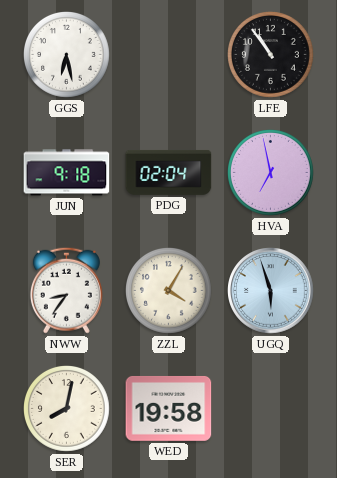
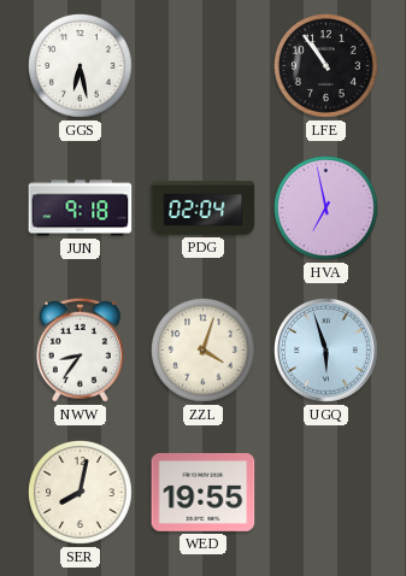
ZZL: 4:05 -> 4:03 (204, 351)
WED: 19:58 -> 19:55 (204, 492)
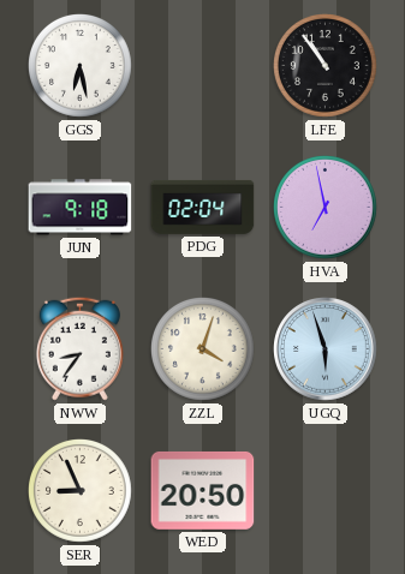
SER: 8:02 -> 8:56 (81, 491)
WED: 19:55 -> 20:50 (203, 490)
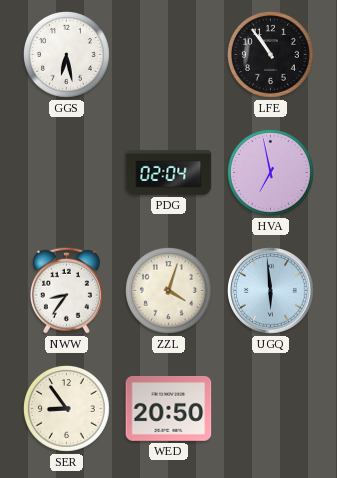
JUN: 9:18 -> none (81, 208)
UGQ: 5:57 -> 5:59 (271, 291)
SER: 8:56 -> 8:54 (67, 409)
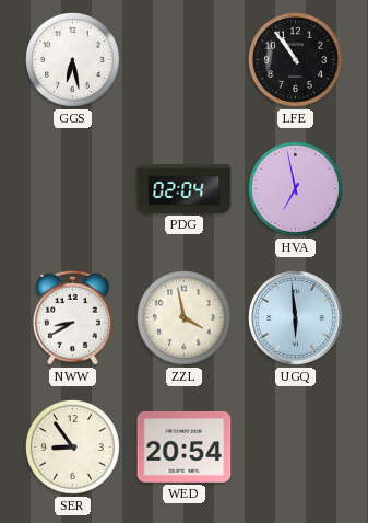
NWW: 8:36 -> 8:40 (72, 317)
ZZL: 4:03 -> 3:58 (185, 318)
WED: 20:50 -> 20:54 (185, 446)
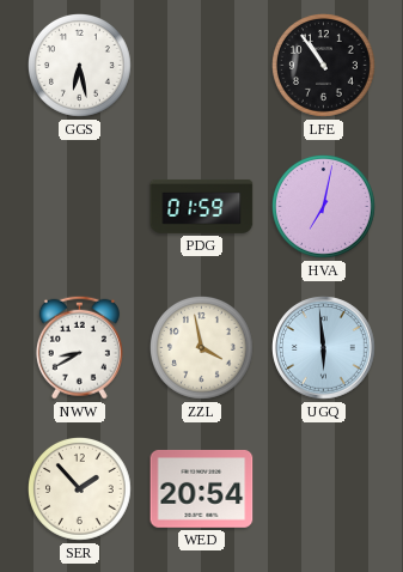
PDG: 02:04 -> 01:59 (202, 206)
HVA: 6:58 -> 7:02 (324, 207)
SER: 8:54 -> 1:53 (80, 489)
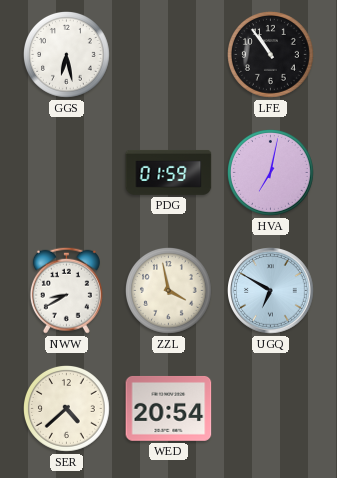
UGQ: 5:59 -> 6:50 (271, 291)
SER: 1:53 -> 4:38 (67, 409)
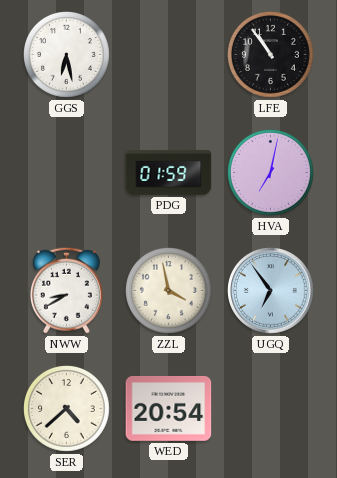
UGQ: 6:50 -> 6:54 (271, 291)
